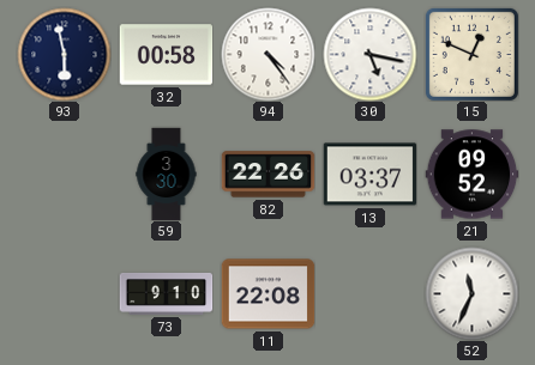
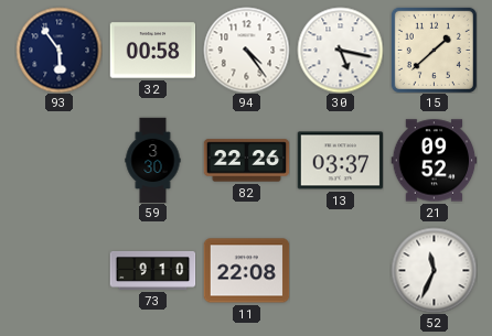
93: 5:58 -> 5:54 (58, 50)
15: 12:49 -> 1:38 (434, 50)
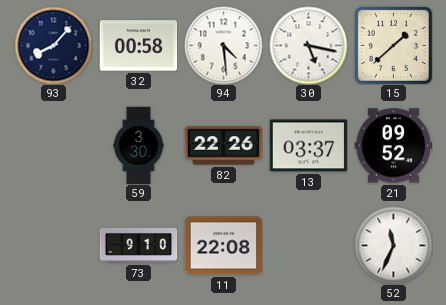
93: 5:54 -> 8:07 (53, 45)
94: 4:24 -> 4:29 (223, 45)
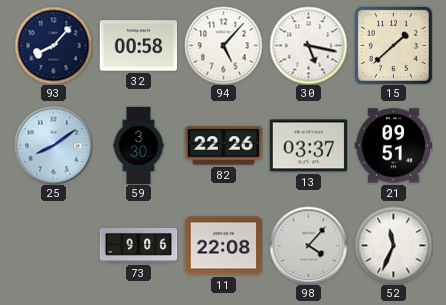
94: 4:29 -> 5:07 (223, 45)
25: none -> 8:09 (53, 145)
21: 09:52 -> 09:51 (393, 146)
73: 9:10 -> 9:06 (138, 245)
98: none -> 4:07 (308, 245)
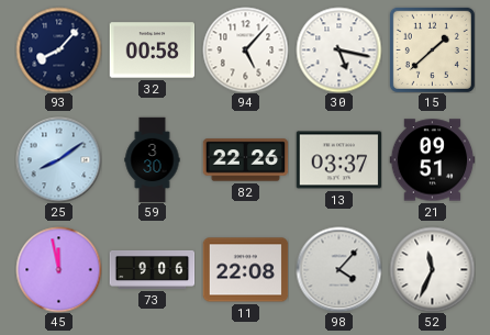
45: none -> 11:58 (58, 269)
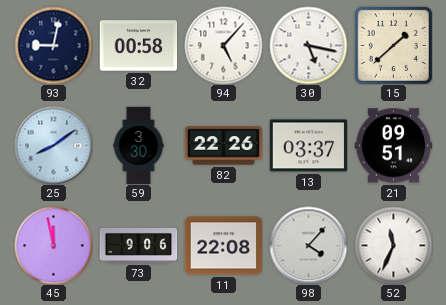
93: 8:07 -> 9:02 (53, 45)
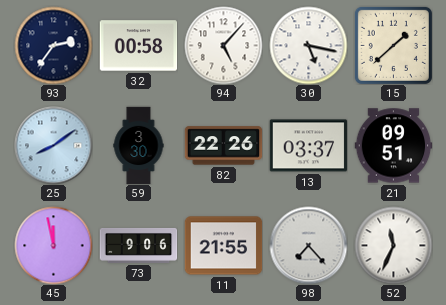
93: 9:02 -> 2:36 (53, 45)
11: 22:08 -> 21:55 (223, 246)
98: 4:07 -> 7:23 (308, 245)
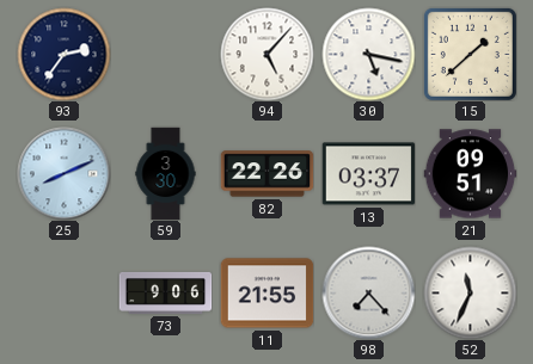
32: 00:58 -> none (138, 46)
25: 8:09 -> 8:11 (63, 173)
45: 11:58 -> none (53, 245)
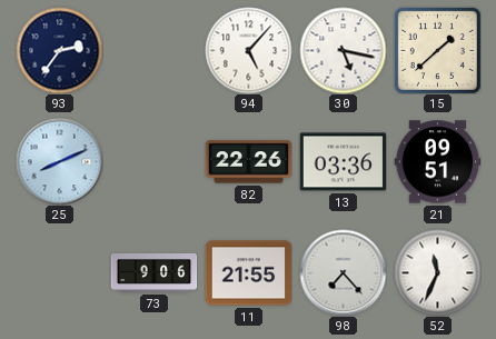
59: 3:30 -> none (166, 173)
13: 03:37 -> 03:36 (343, 162)
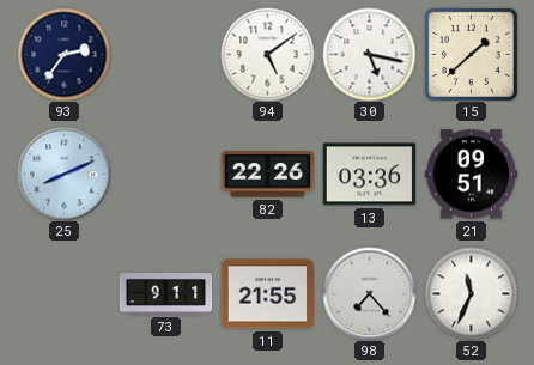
94: 5:07 -> 5:09 (267, 54)
73: 9:06 -> 9:11 (165, 293)
